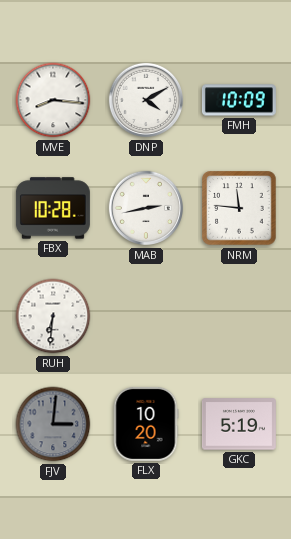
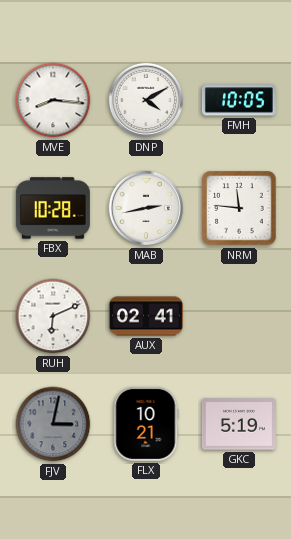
FMH: 10:09 -> 10:05 (239, 100)
RUH: 6:31 -> 6:11 (53, 316)
AUX: none -> 02:41 (146, 316)
FJV: 3:01 -> 3:02 (53, 424)
FLX: 10:20 -> 10:21 (146, 424)
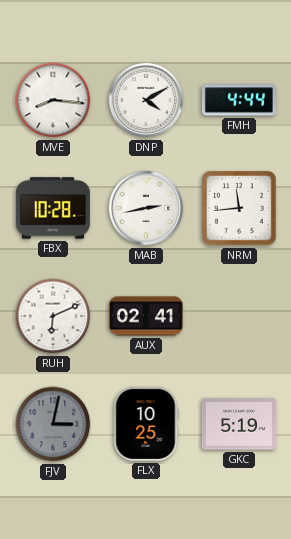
FMH: 10:05 -> 4:44 (239, 100)
NRM: 11:46 -> 11:44 (239, 208)
FLX: 10:21 -> 10:25 (146, 424)
